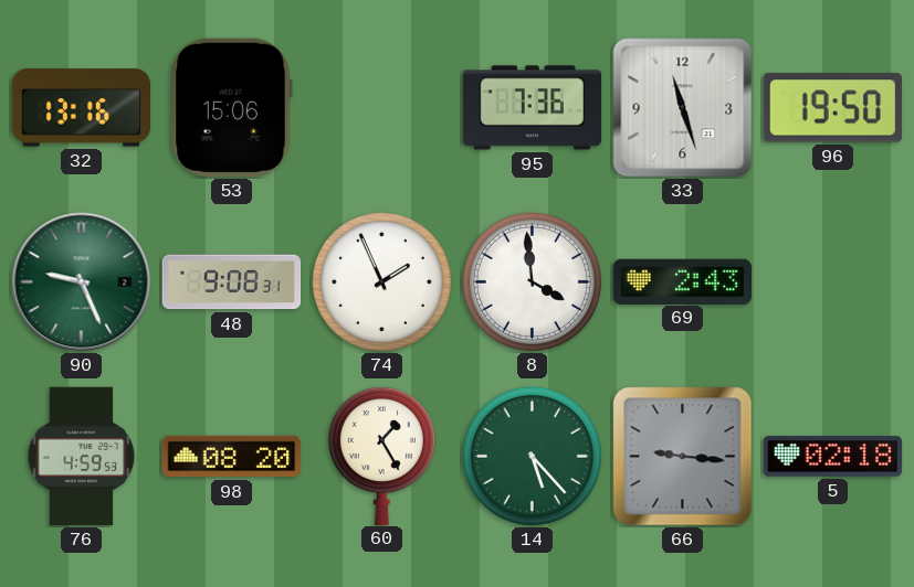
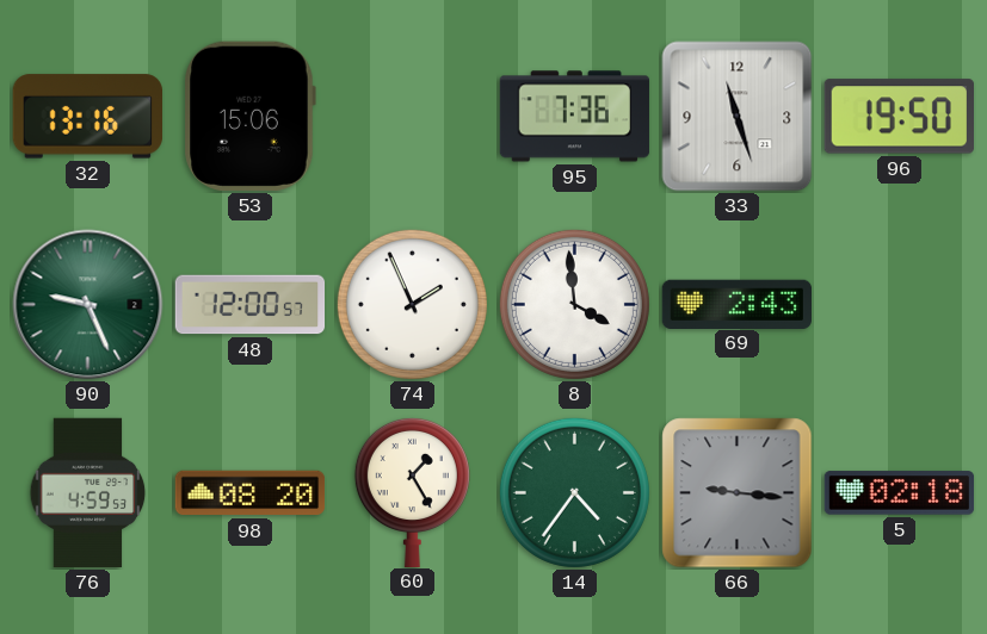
48: 9:08 -> 12:00 (251, 305)
14: 5:23 -> 4:36 (574, 492)
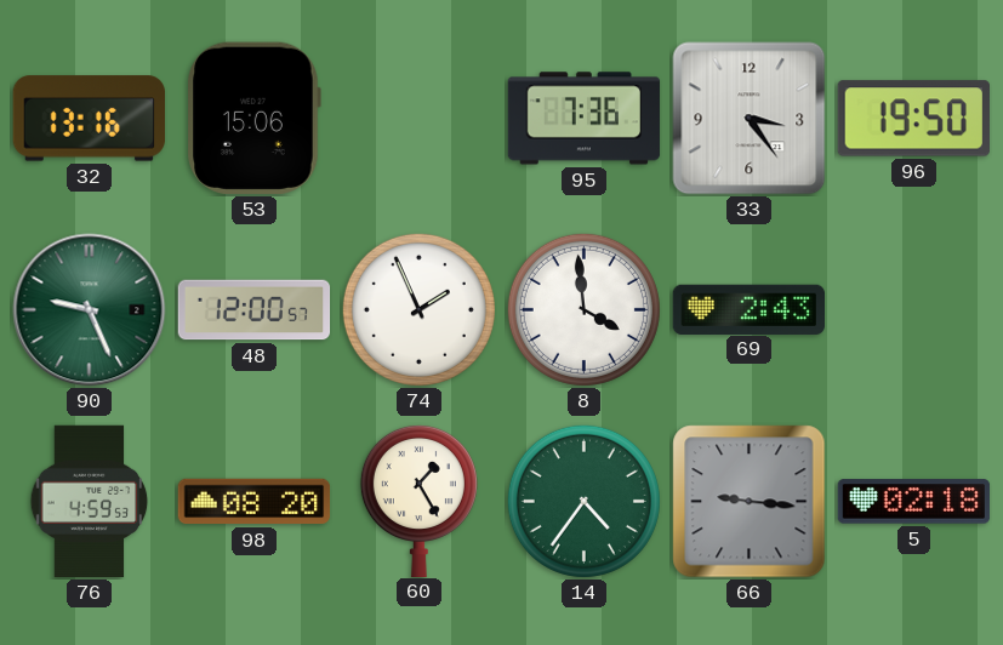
33: 11:27 -> 3:24 (750, 119)
